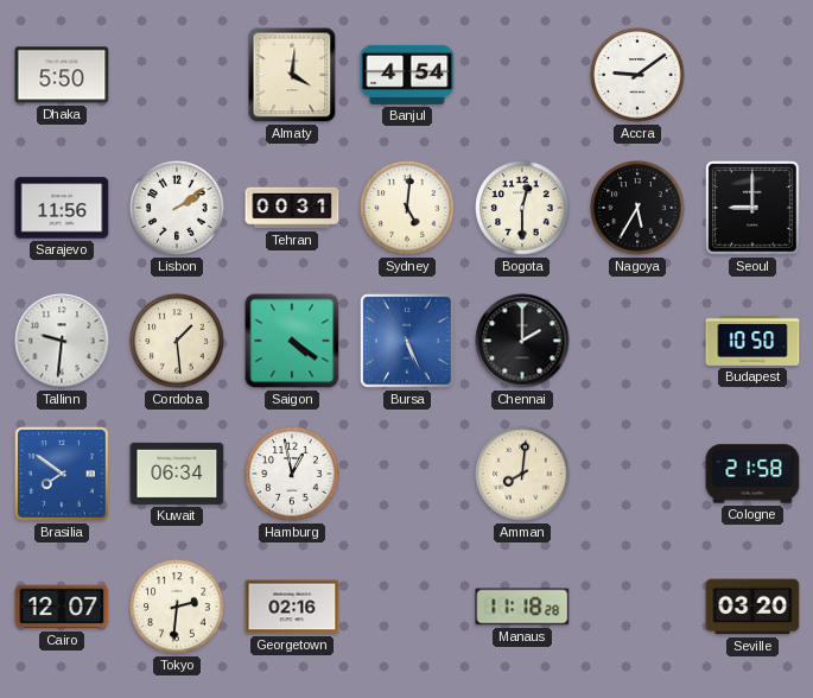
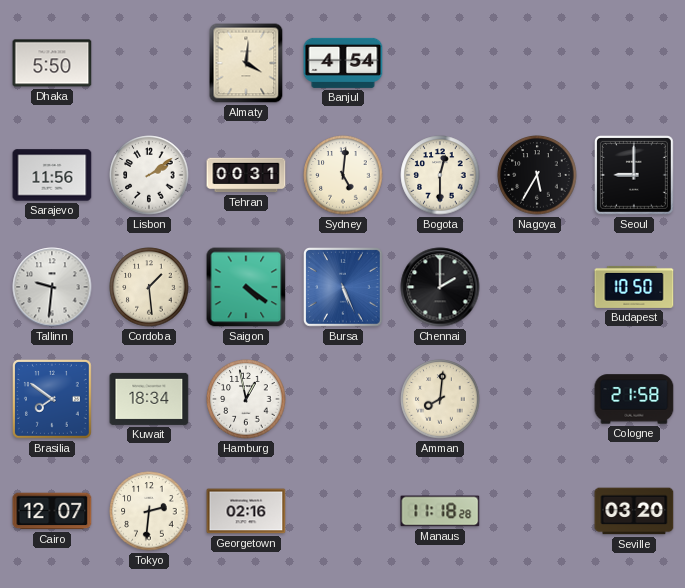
Accra: 9:09 -> none (637, 75)
Kuwait: 06:34 -> 18:34 (149, 399)
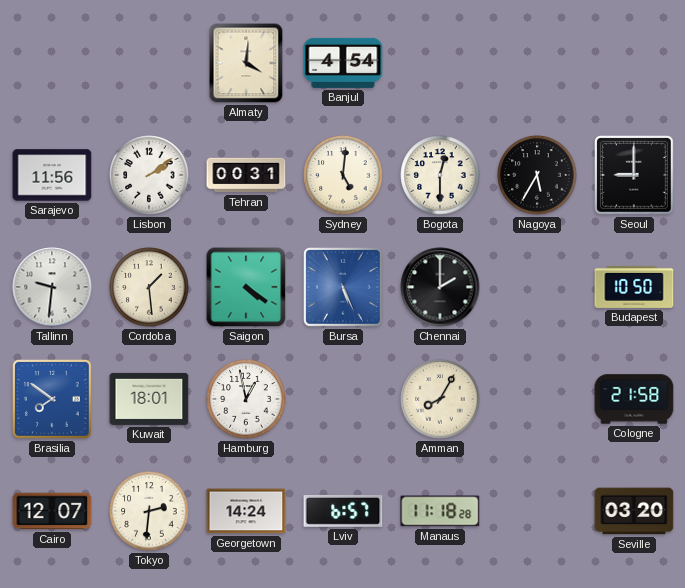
Dhaka: 5:50 -> none (52, 63)
Kuwait: 18:34 -> 18:01 (149, 399)
Amman: 8:01 -> 8:05 (440, 399)
Georgetown: 02:16 -> 14:24 (246, 511)
Lviv: none -> 6:57 (343, 511)
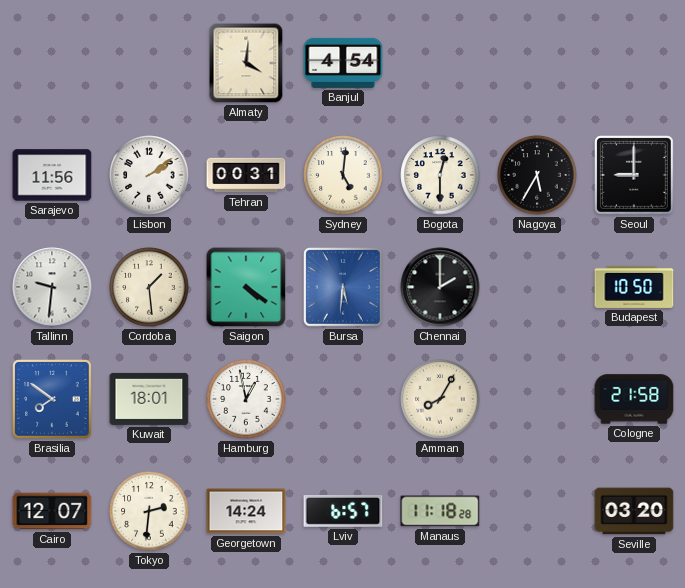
Bursa: 5:26 -> 5:31 (344, 288)
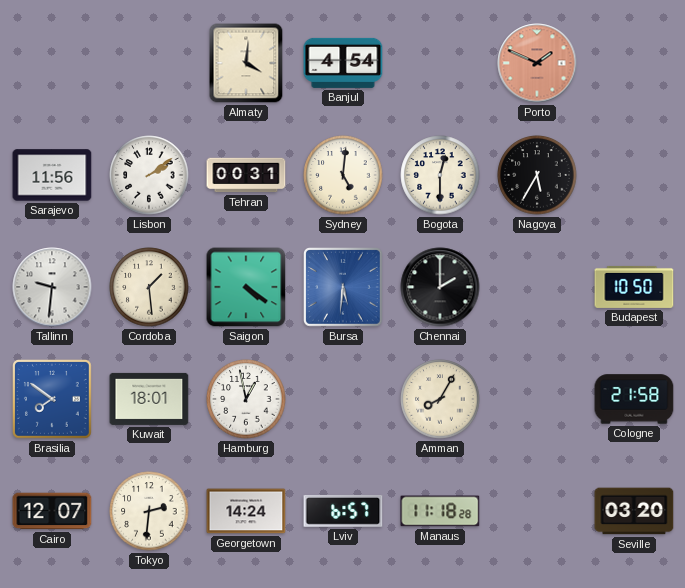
Porto: none -> 1:49 (537, 63)
Seoul: 9:00 -> none (635, 176)
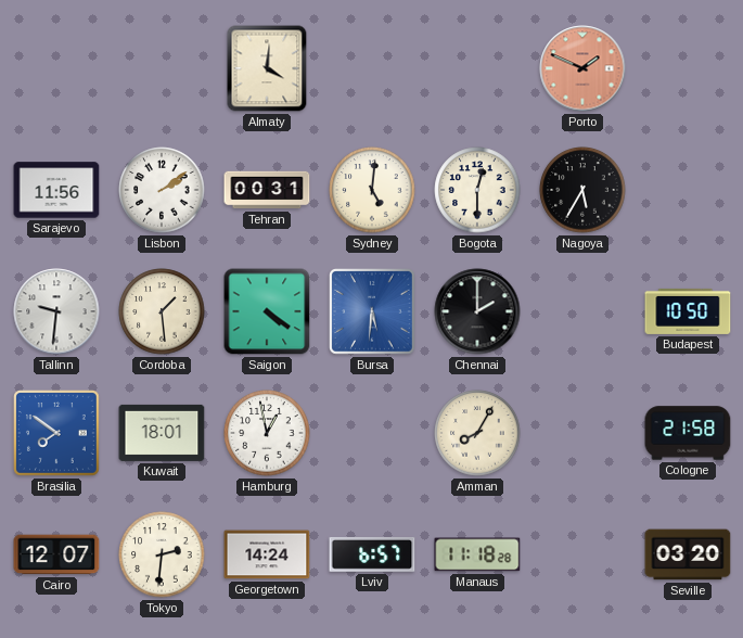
Banjul: 4:54 -> none (343, 63)
